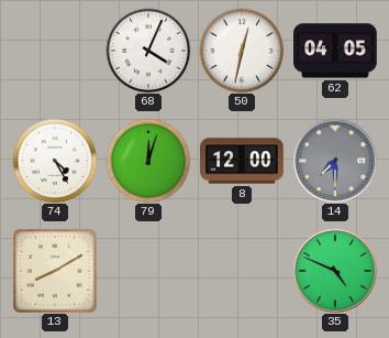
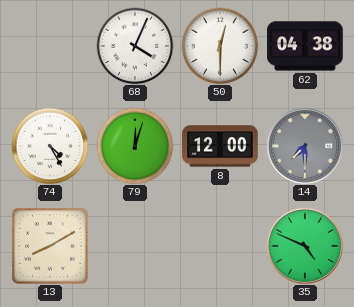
50: 12:32 -> 12:30 (220, 46)
62: 04:05 -> 04:38 (306, 46)
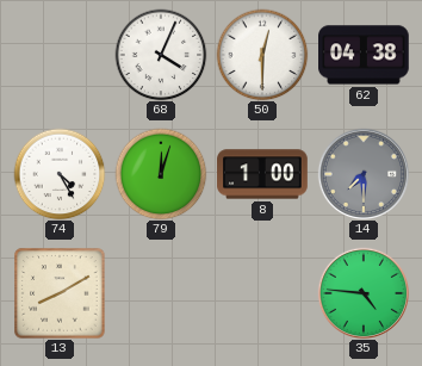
8: 12:00 -> 1:00 (262, 174)
35: 4:49 -> 4:46 (362, 292)
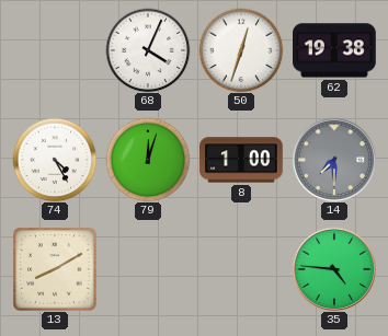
50: 12:30 -> 12:33 (241, 50)
62: 04:38 -> 19:38 (335, 50)
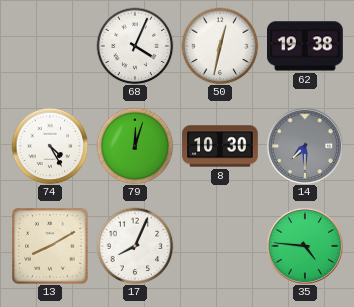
50: 12:33 -> 12:32 (220, 46)
8: 1:00 -> 10:30 (220, 146)
17: none -> 8:04 (135, 246)
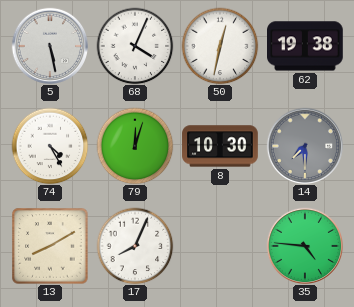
5: none -> 5:28 (49, 45)
